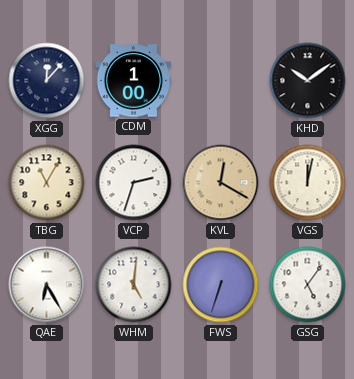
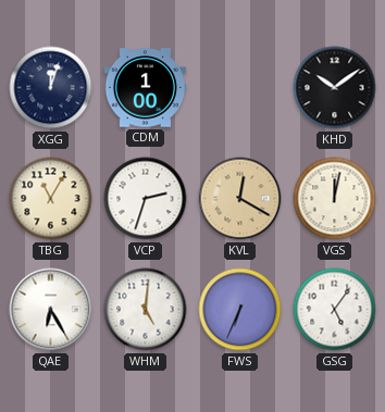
XGG: 12:07 -> 12:03 (51, 88)
FWS: 6:33 -> 6:34 (240, 310)
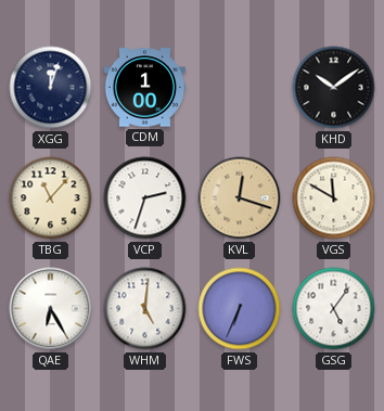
TBG: 11:05 -> 11:07 (51, 198)
KVL: 12:20 -> 12:18 (240, 198)
VGS: 12:02 -> 11:50 (334, 198)
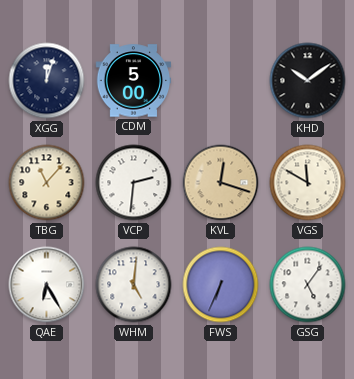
CDM: 1:00 -> 5:00 (134, 81)
VCP: 2:33 -> 2:31 (134, 183)
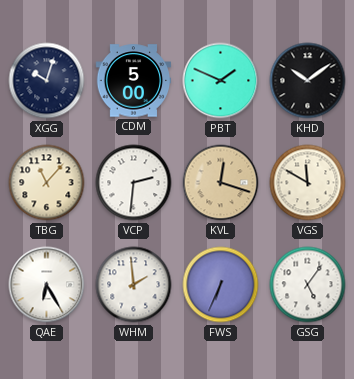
XGG: 12:03 -> 10:03 (47, 81)
PBT: none -> 1:49 (221, 81)
WHM: 5:01 -> 1:59 (134, 285)
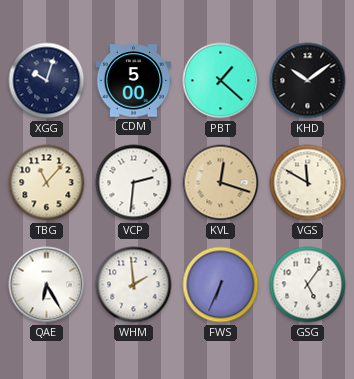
PBT: 1:49 -> 1:22 (221, 81)
